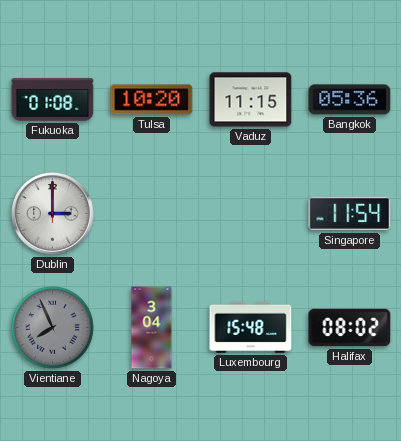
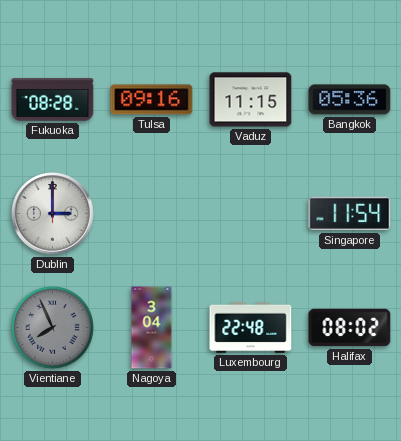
Fukuoka: 01:08 -> 08:28 (53, 100)
Tulsa: 10:20 -> 09:16 (152, 100)
Luxembourg: 15:48 -> 22:48 (251, 327)
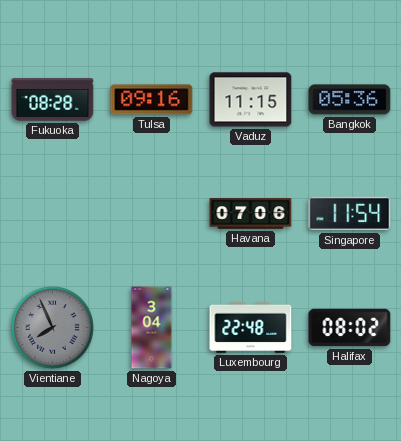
Dublin: 3:00 -> none (53, 214)
Havana: none -> 07:06 (251, 214)
